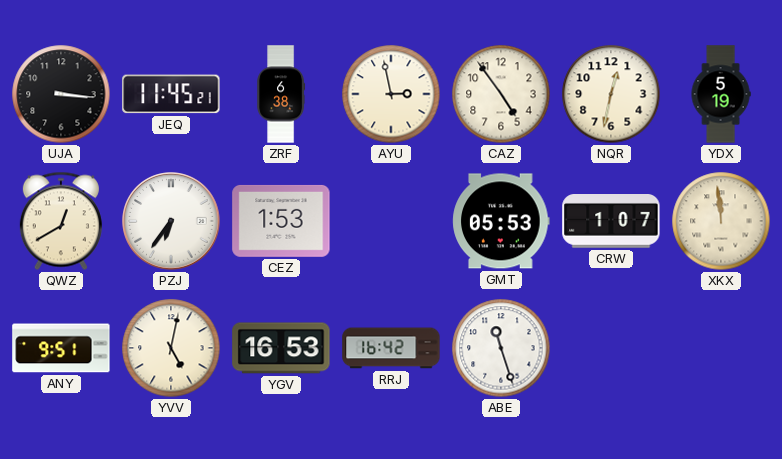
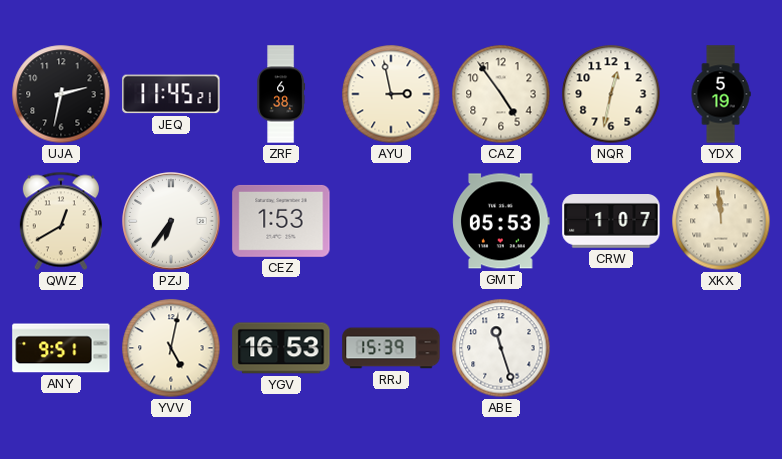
UJA: 3:16 -> 2:32 (61, 94)
RRJ: 16:42 -> 15:39 (391, 348)
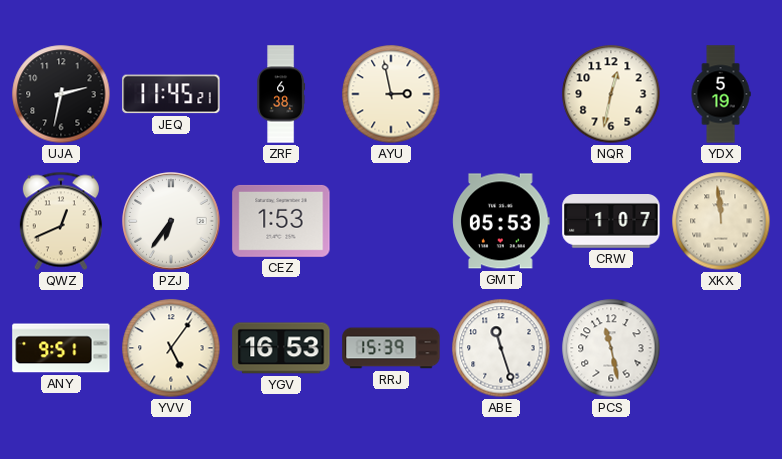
CAZ: 4:54 -> none (501, 94)
QWZ: 12:40 -> 12:41 (61, 221)
YVV: 5:02 -> 5:06 (171, 348)
PCS: none -> 11:28 (611, 348)
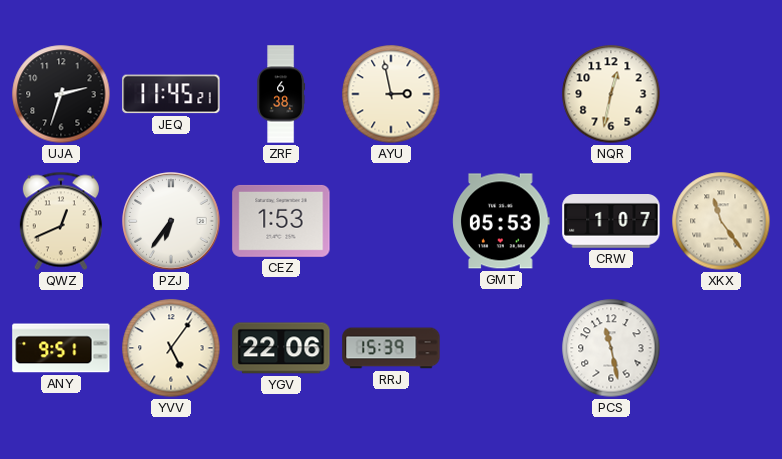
UJA: 2:32 -> 2:33 (61, 94)
YDX: 5:19 -> none (721, 94)
XKX: 11:59 -> 11:24 (721, 221)
YGV: 16:53 -> 22:06 (281, 348)
ABE: 11:27 -> none (501, 348)
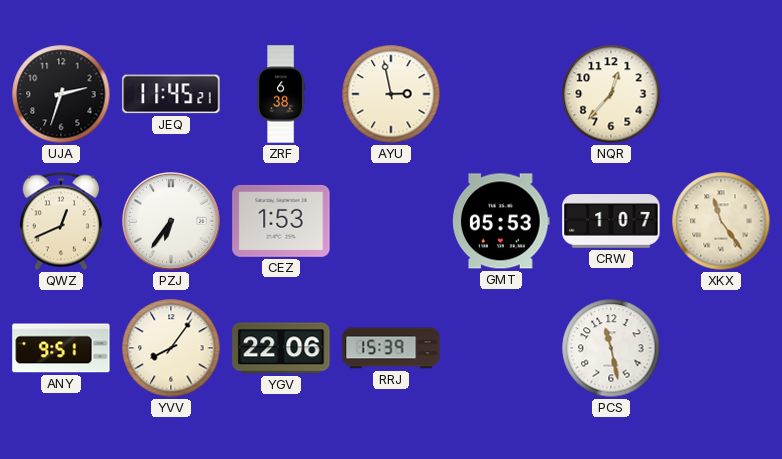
NQR: 12:32 -> 12:37 (611, 94)
YVV: 5:06 -> 8:06 (171, 348)
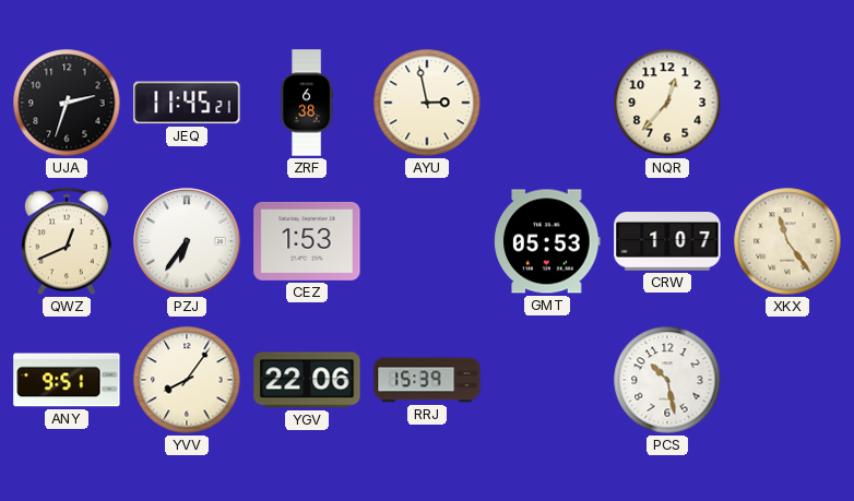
PCS: 11:28 -> 10:28 (667, 380)
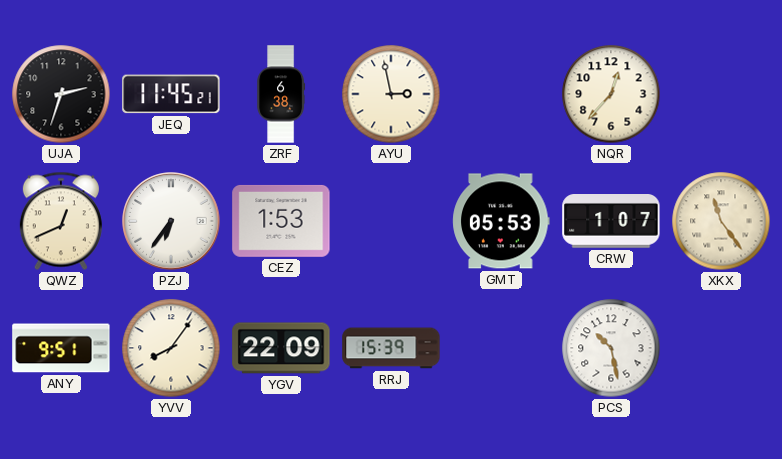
YGV: 22:06 -> 22:09 (281, 348)
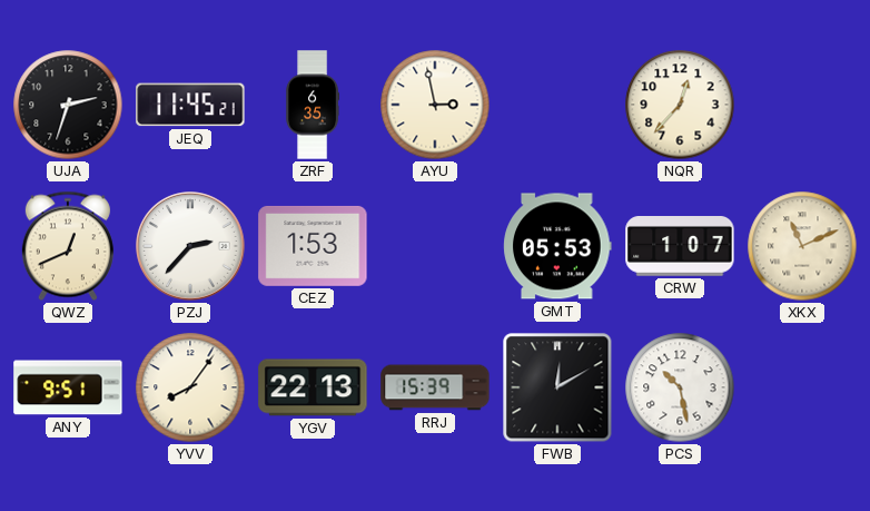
ZRF: 6:38 -> 6:35 (313, 105)
PZJ: 6:36 -> 2:37 (190, 246)
XKX: 11:24 -> 11:11 (802, 246)
YGV: 22:09 -> 22:13 (313, 387)
FWB: none -> 12:10 (557, 387)
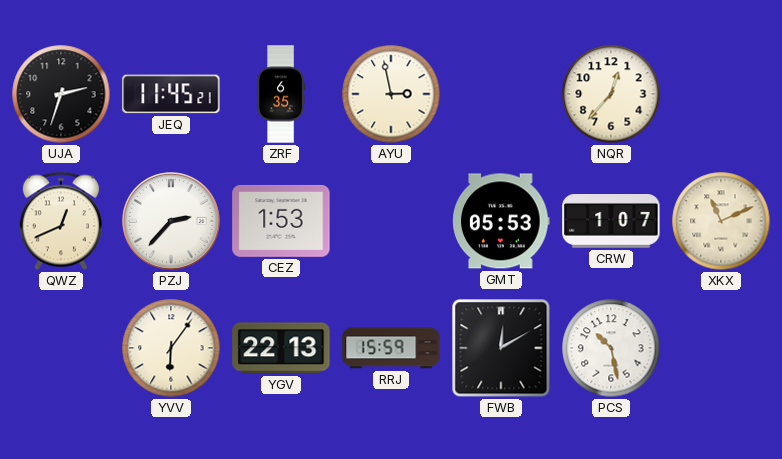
ANY: 9:51 -> none (68, 387)
YVV: 8:06 -> 6:06 (171, 348)
RRJ: 15:39 -> 15:59 (391, 348)
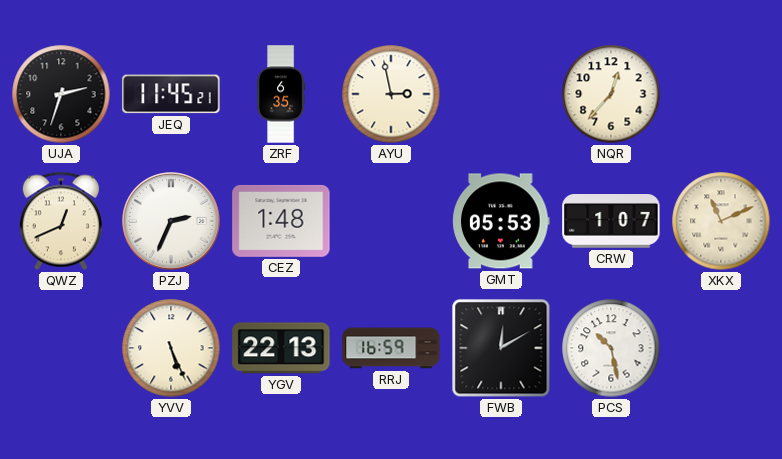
PZJ: 2:37 -> 2:34 (171, 221)
CEZ: 1:53 -> 1:48 (281, 221)
YVV: 6:06 -> 5:26 (171, 348)
RRJ: 15:59 -> 16:59 (391, 348)
